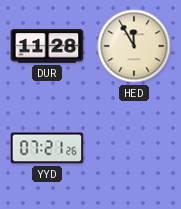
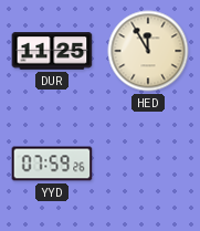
DUR: 11:28 -> 11:25 (52, 51)
YYD: 07:21 -> 07:59 (52, 164)
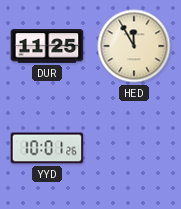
YYD: 07:59 -> 10:01 (47, 148)
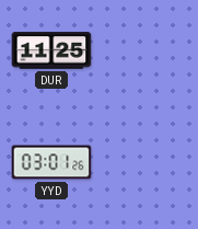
HED: 11:55 -> none (134, 46)
YYD: 10:01 -> 03:01 (51, 162)
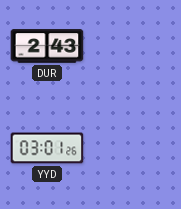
DUR: 11:25 -> 2:43 (47, 46)
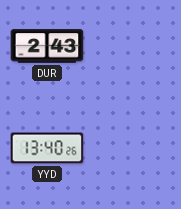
YYD: 03:01 -> 13:40 (47, 148)
